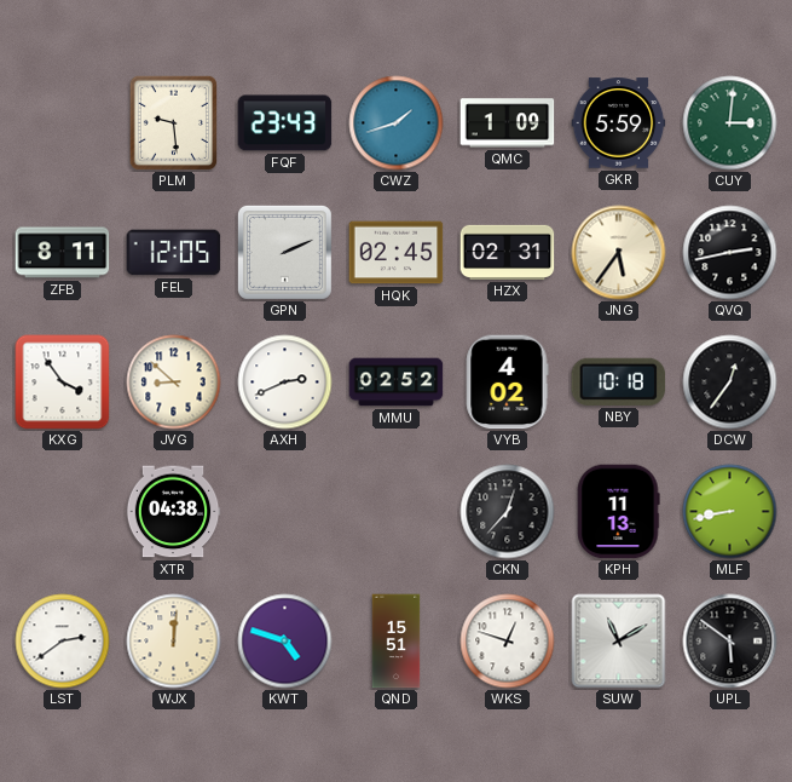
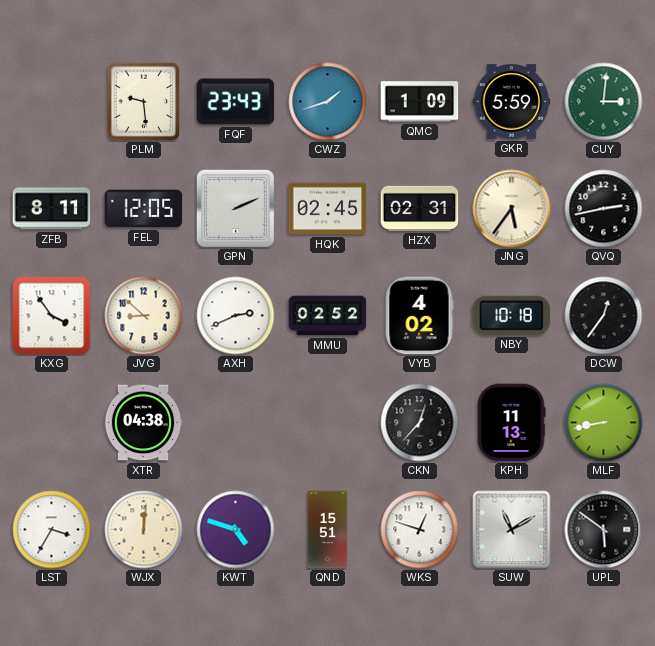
LST: 2:39 -> 3:35 (52, 530)
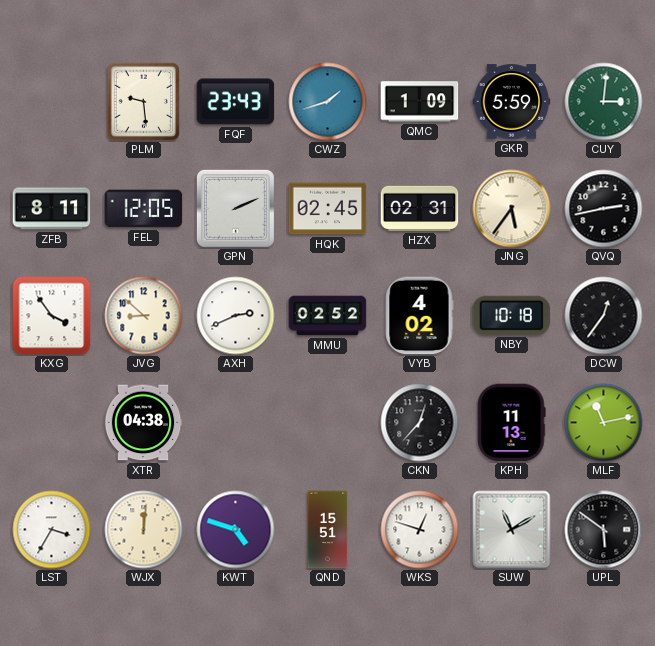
MLF: 8:43 -> 11:13 (604, 423)
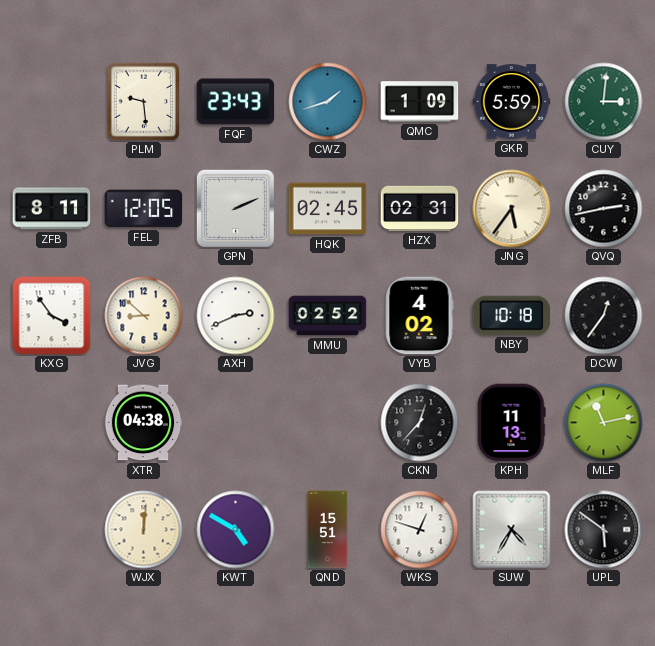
LST: 3:35 -> none (52, 530)
KWT: 4:48 -> 4:50 (236, 530)
SUW: 11:10 -> 4:35 (512, 530)
